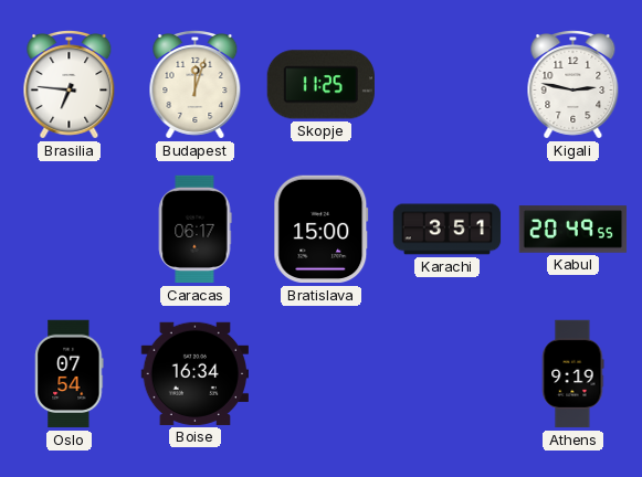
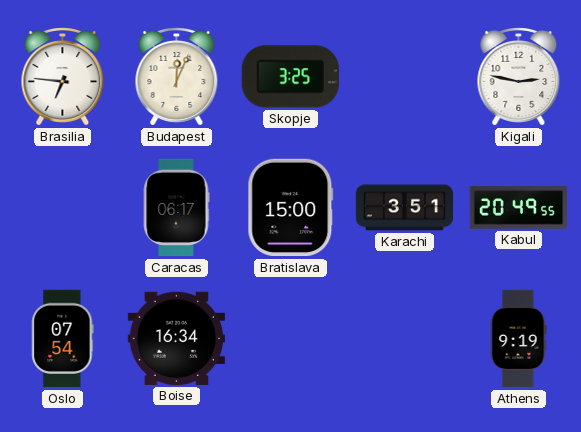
Budapest: 12:03 -> 12:04 (177, 77)
Skopje: 11:25 -> 3:25 (290, 77)
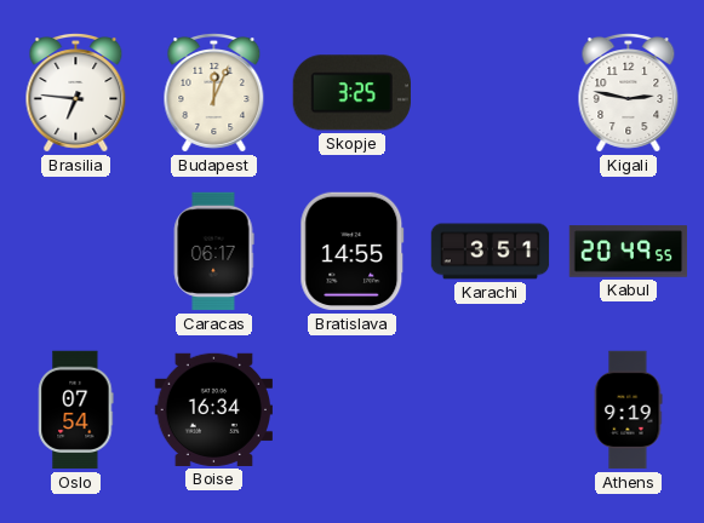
Bratislava: 15:00 -> 14:55 (353, 252)
